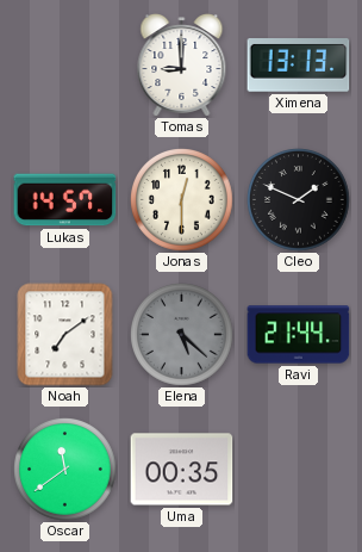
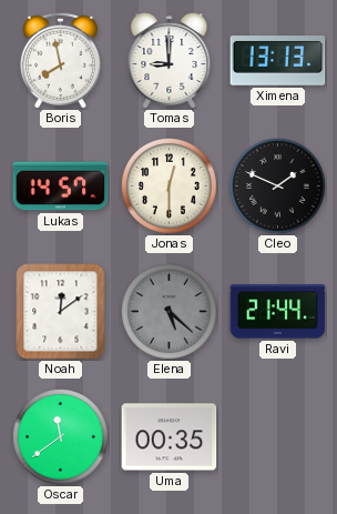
Boris: none -> 7:58 (60, 60)
Noah: 7:09 -> 12:09 (61, 312)
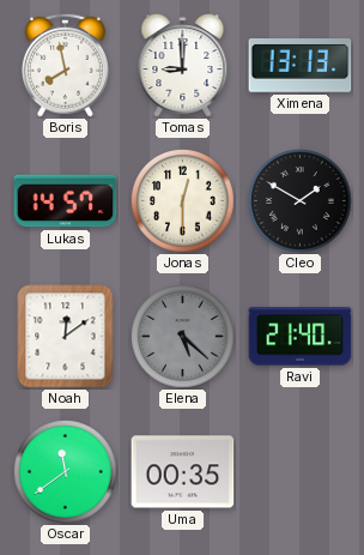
Cleo: 1:49 -> 1:50 (301, 201)
Ravi: 21:44 -> 21:40 (301, 337)
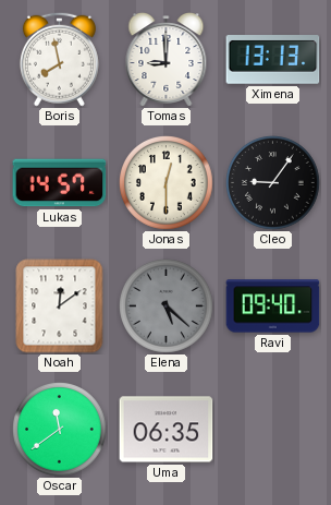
Cleo: 1:50 -> 9:06 (273, 183)
Ravi: 21:40 -> 09:40 (273, 306)
Uma: 00:35 -> 06:35 (167, 430)
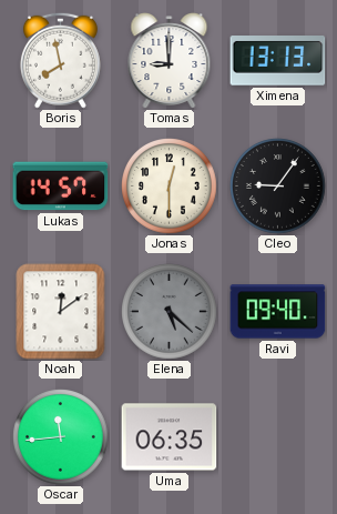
Oscar: 11:39 -> 11:44 (61, 437)
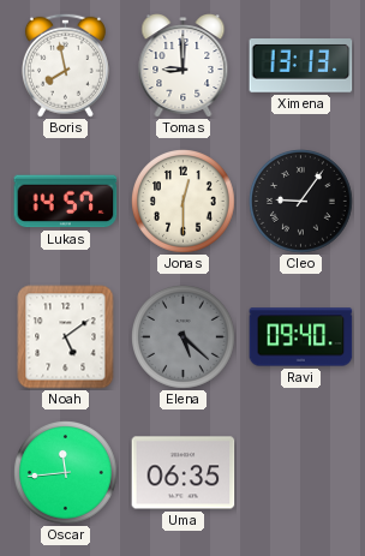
Noah: 12:09 -> 5:09 (66, 337)
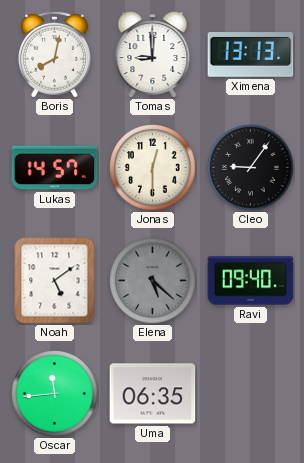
Boris: 7:58 -> 8:02 (54, 54)
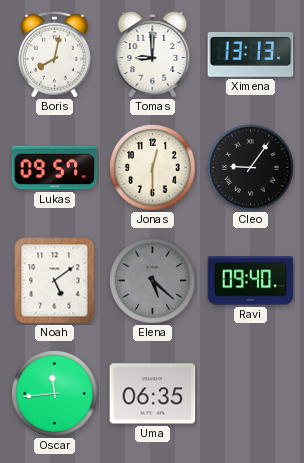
Lukas: 14:57 -> 09:57 (55, 168)
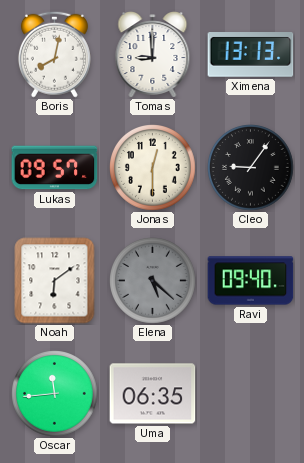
Noah: 5:09 -> 6:09 (55, 281)
